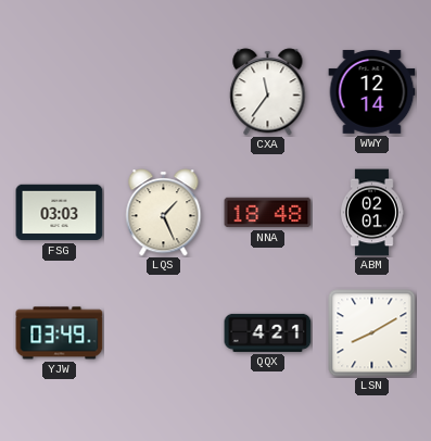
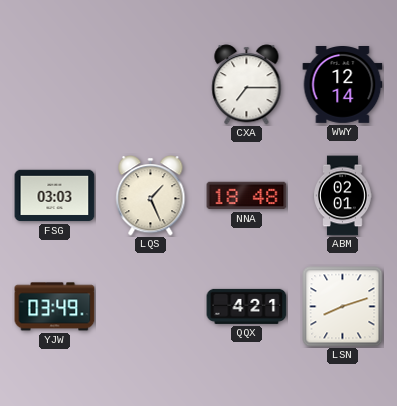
CXA: 11:36 -> 7:15 (247, 85)
LSN: 8:10 -> 8:12 (343, 307)
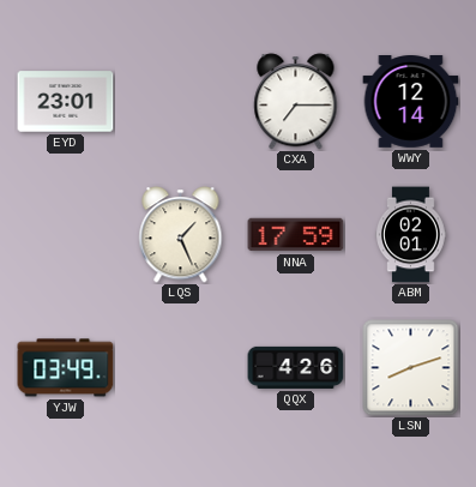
EYD: none -> 23:01 (66, 102)
FSG: 03:03 -> none (55, 196)
NNA: 18:48 -> 17:59 (296, 235)
QQX: 4:21 -> 4:26 (296, 367)
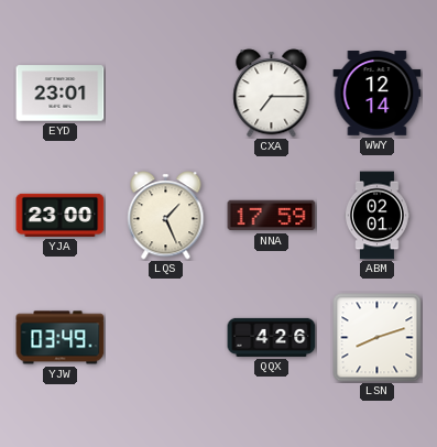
YJA: none -> 23:00 (61, 215)
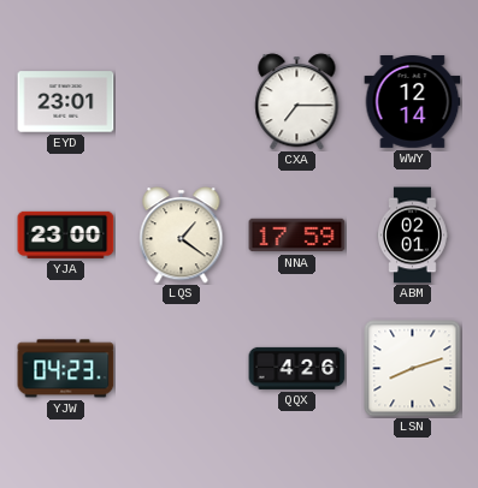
LQS: 1:26 -> 1:21 (182, 236)
YJW: 03:49 -> 04:23 (66, 369)
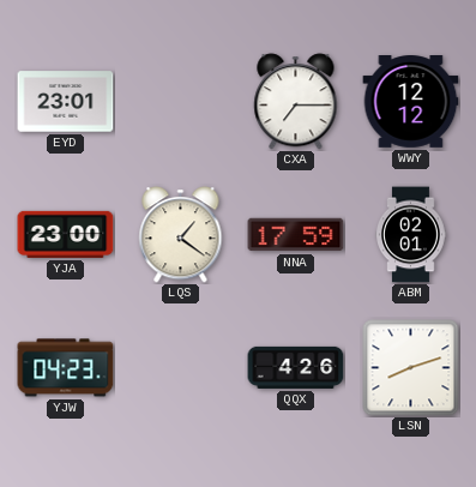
WWY: 12:14 -> 12:12 (411, 102)
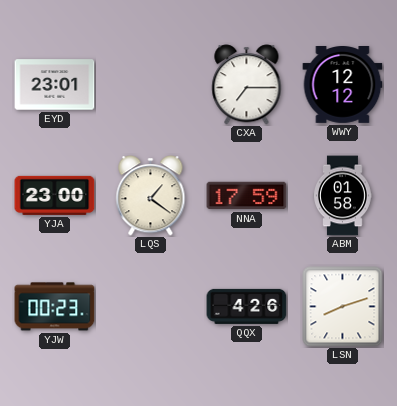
ABM: 02:01 -> 01:58 (343, 196)
YJW: 04:23 -> 00:23 (55, 307)
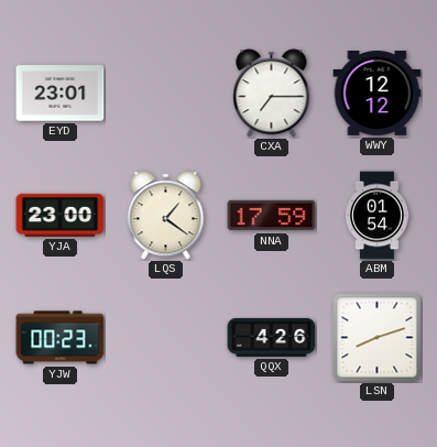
ABM: 01:58 -> 01:54 (378, 216)
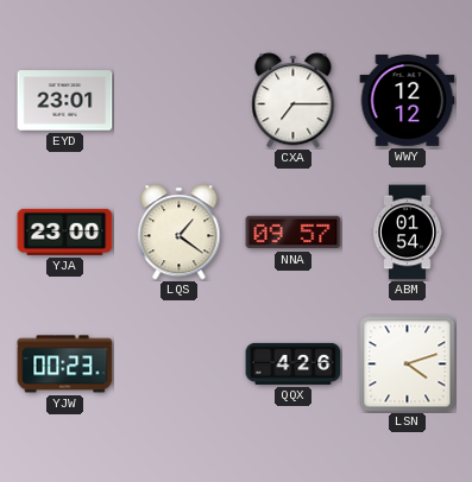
NNA: 17:59 -> 09:57 (294, 233)
LSN: 8:12 -> 4:12 (408, 364)
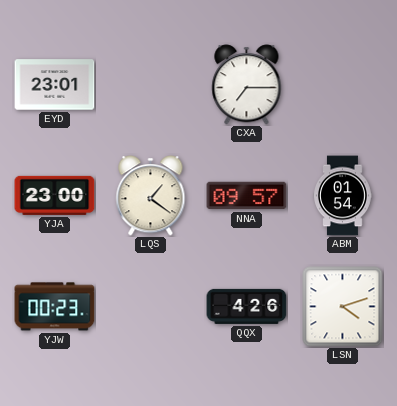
WWY: 12:12 -> none (408, 101)
